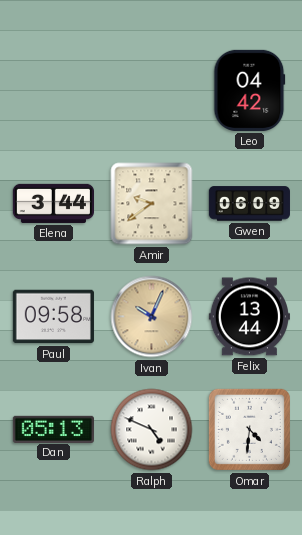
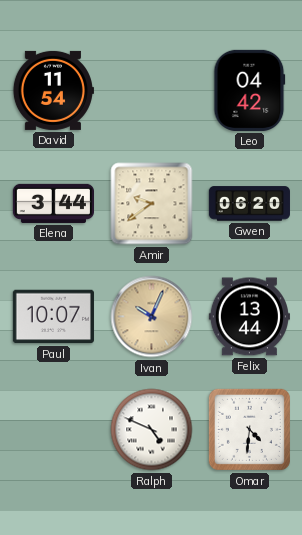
David: none -> 11:54 (53, 90)
Gwen: 06:09 -> 06:20 (249, 204)
Paul: 09:58 -> 10:07 (53, 317)
Dan: 05:13 -> none (53, 429)
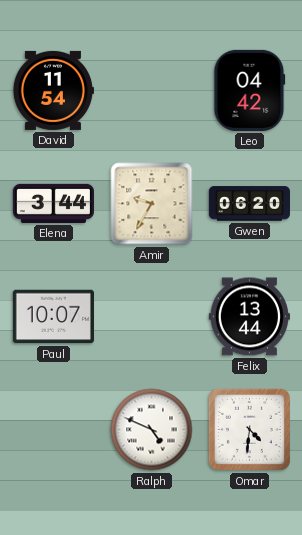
Amir: 9:39 -> 9:35 (152, 204)
Ivan: 10:04 -> none (152, 317)
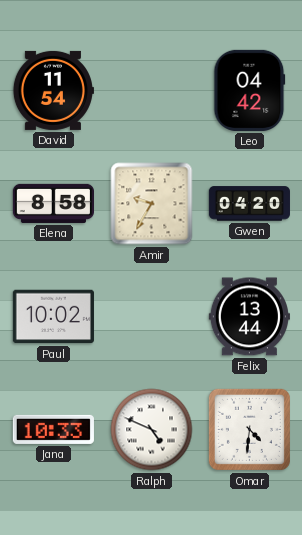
Elena: 3:44 -> 8:58 (53, 203)
Gwen: 06:20 -> 04:20 (249, 204)
Paul: 10:07 -> 10:02 (53, 317)
Jana: none -> 10:33 (53, 429)
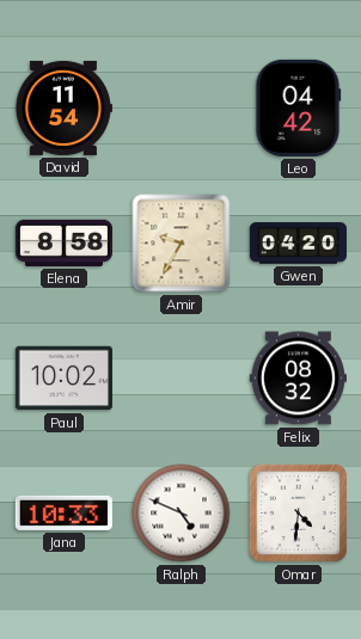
Felix: 13:44 -> 08:32 (298, 379)
